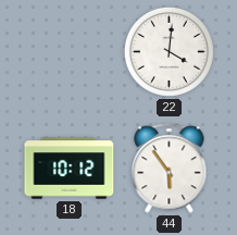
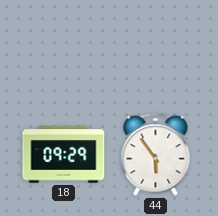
22: 4:01 -> none (169, 51)
18: 10:12 -> 09:29 (64, 155)
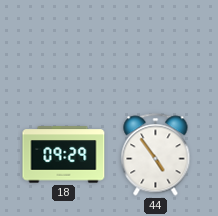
44: 5:54 -> 4:54 (156, 155)
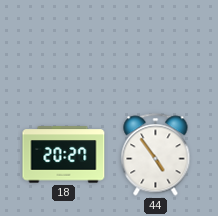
18: 09:29 -> 20:27 (64, 155)
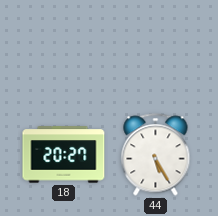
44: 4:54 -> 5:25 (156, 155)
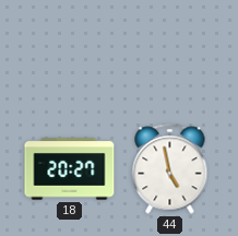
44: 5:25 -> 4:58 (170, 169)
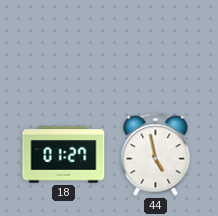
18: 20:27 -> 01:27 (64, 155)
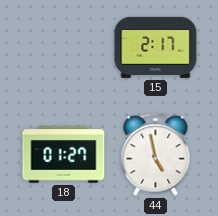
15: none -> 2:17 (156, 47)
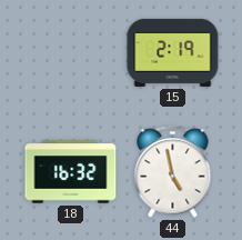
15: 2:17 -> 2:19 (173, 52)
18: 01:27 -> 16:32 (71, 172)
